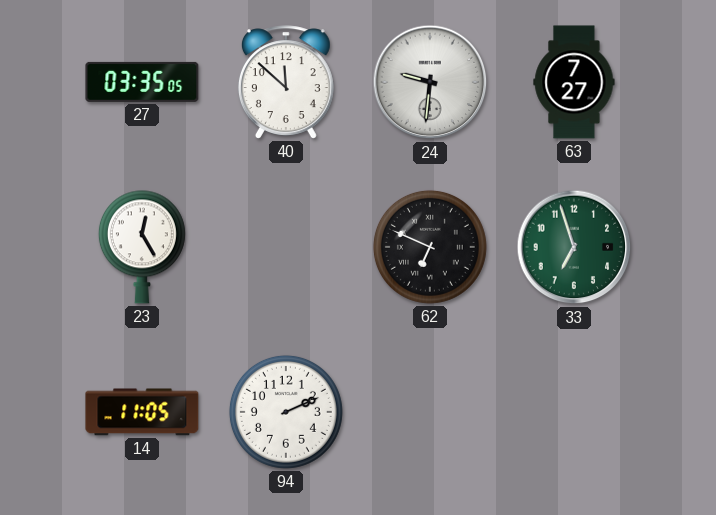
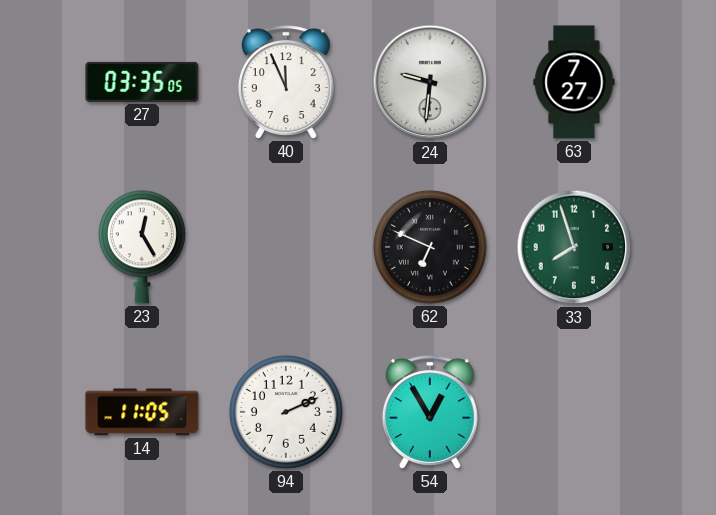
40: 11:52 -> 11:56 (286, 82)
33: 6:57 -> 7:57 (574, 247)
54: none -> 12:55 (430, 412)
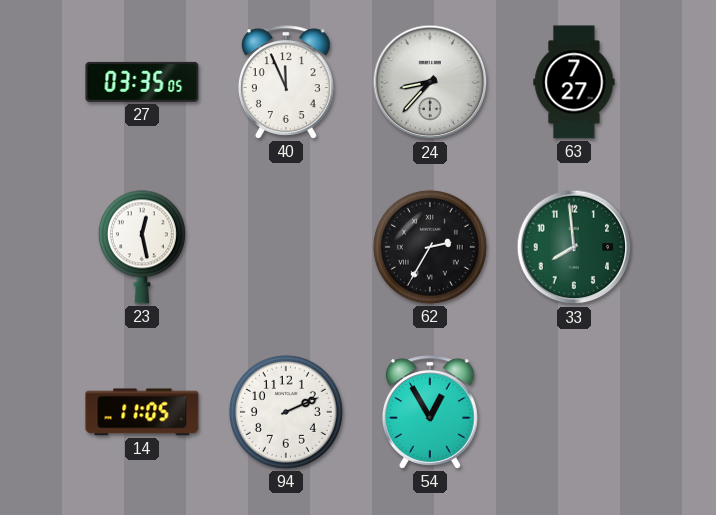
24: 9:31 -> 8:37 (430, 82)
23: 12:25 -> 12:28 (142, 247)
62: 6:49 -> 2:35 (430, 247)
33: 7:57 -> 7:59 (574, 247)
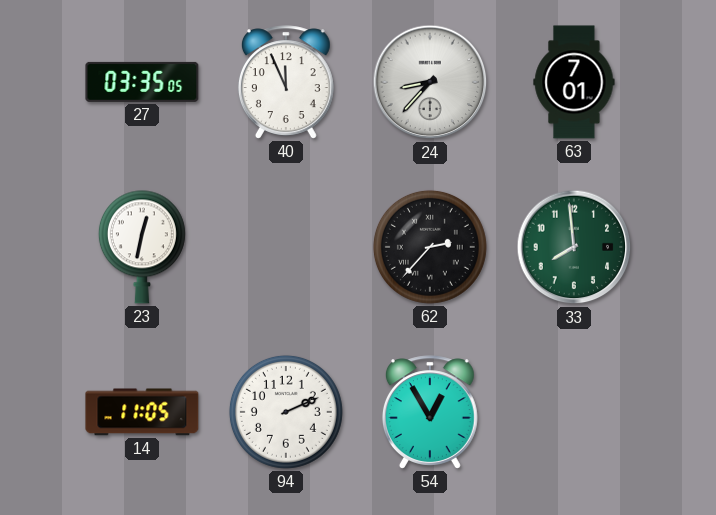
63: 7:27 -> 7:01 (574, 82)
23: 12:28 -> 12:32 (142, 247)
62: 2:35 -> 2:37 (430, 247)
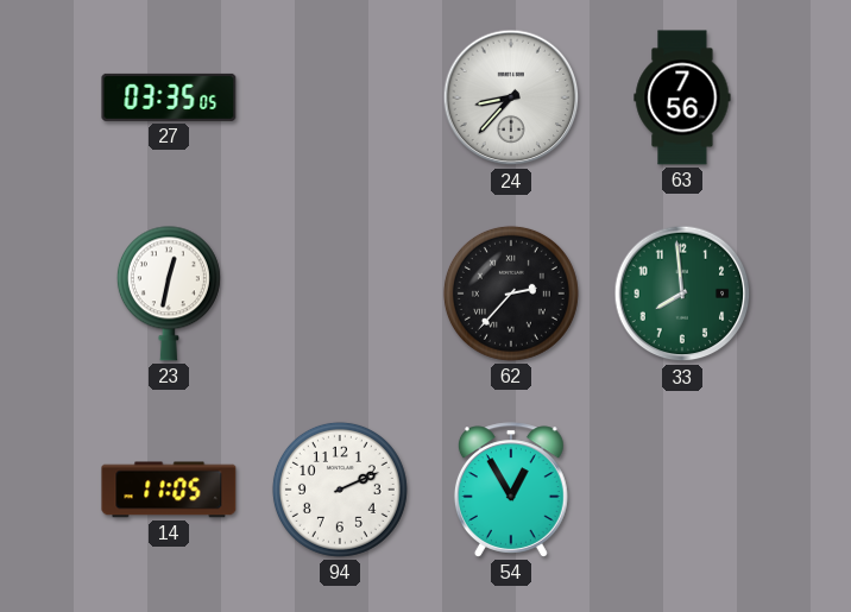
40: 11:56 -> none (286, 82)
63: 7:01 -> 7:56 (682, 97)
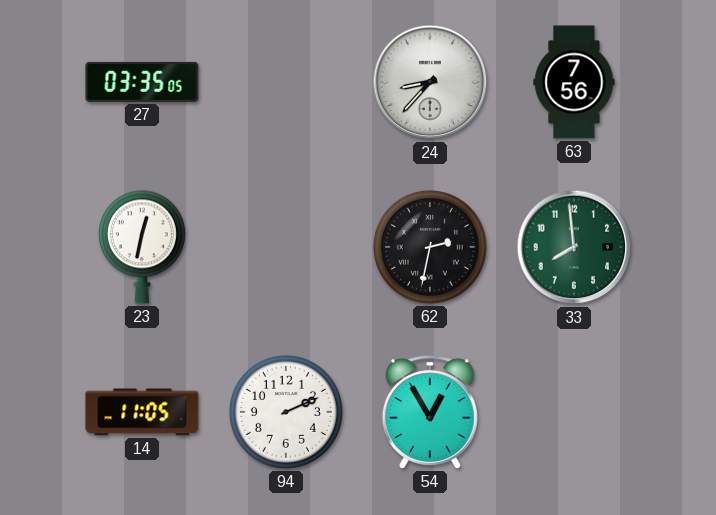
62: 2:37 -> 2:32 (430, 247)
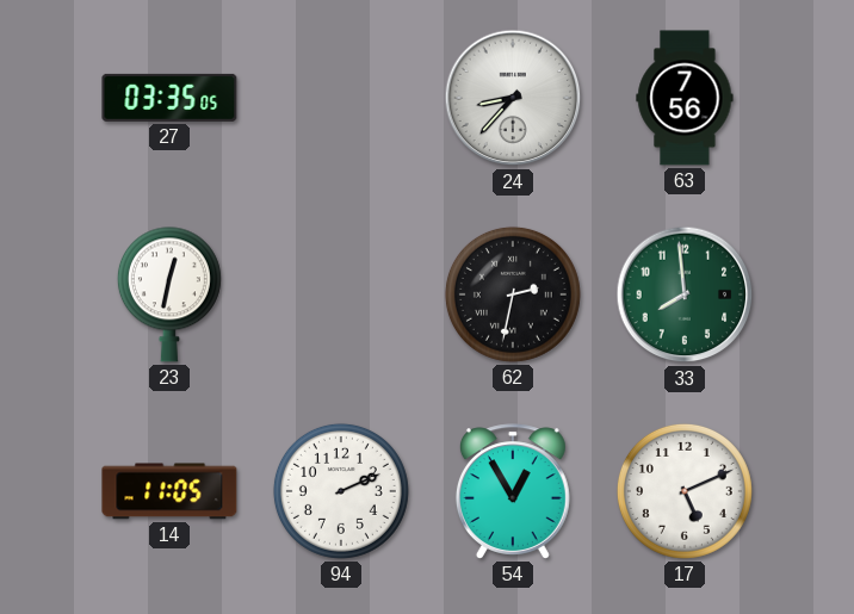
17: none -> 5:11 (685, 491)
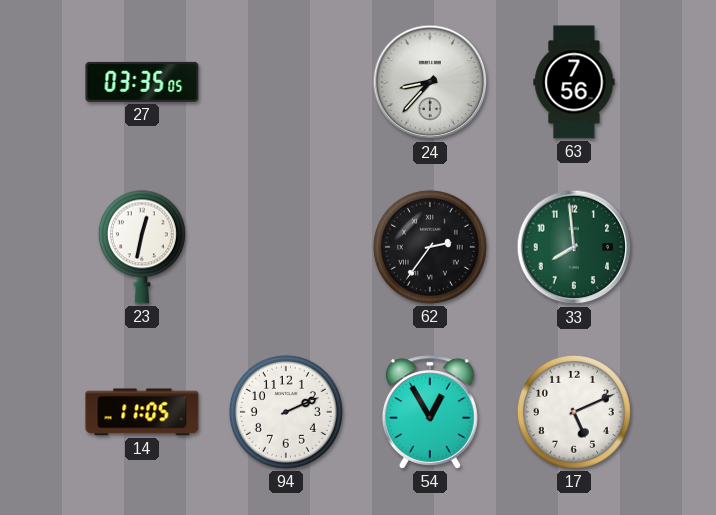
62: 2:32 -> 2:36 (430, 247)
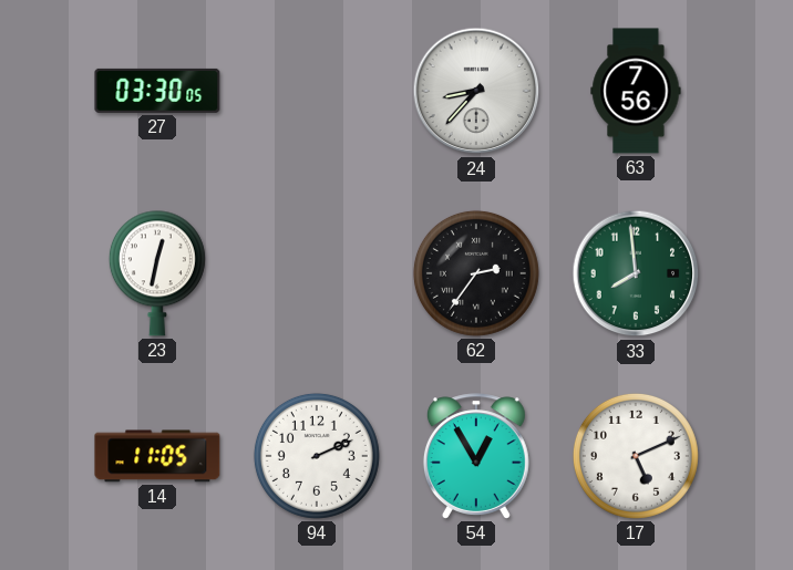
27: 03:35 -> 03:30 (157, 91)
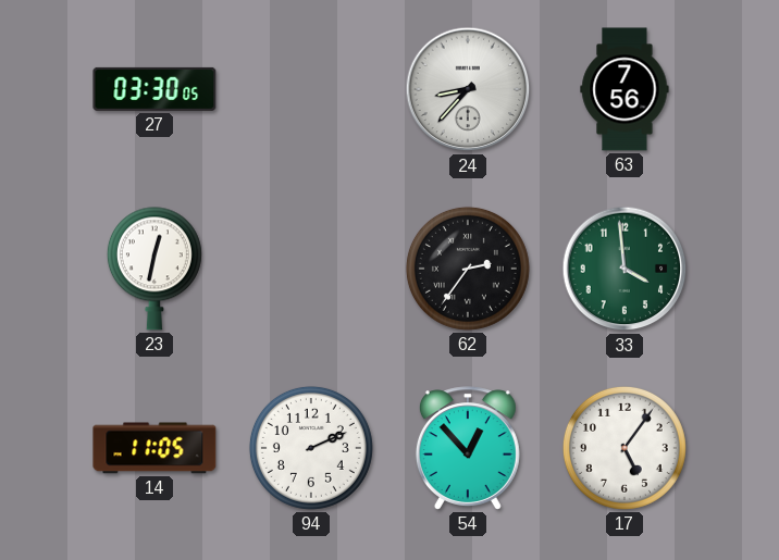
33: 7:59 -> 3:59 (625, 269)
54: 12:55 -> 12:53 (468, 448)
17: 5:11 -> 5:06 (625, 448)
